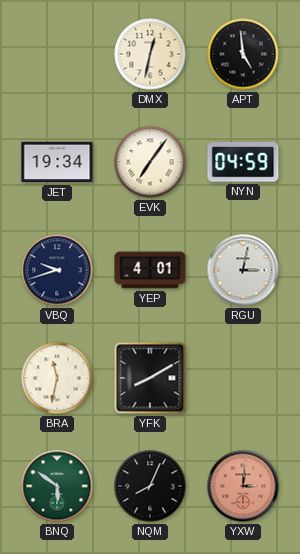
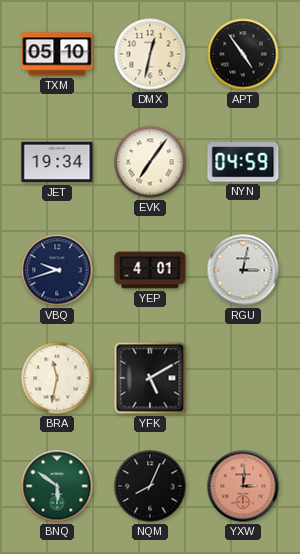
TXM: none -> 05:10 (57, 54)
APT: 4:59 -> 4:54 (243, 54)
YFK: 8:10 -> 5:10 (150, 378)
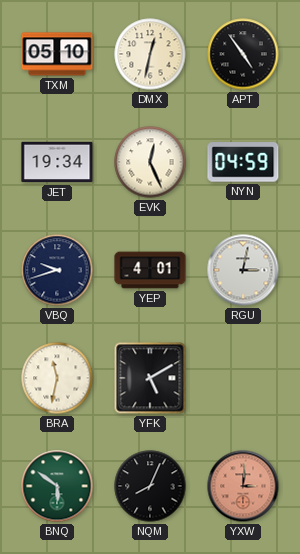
EVK: 7:06 -> 12:26 (150, 162)
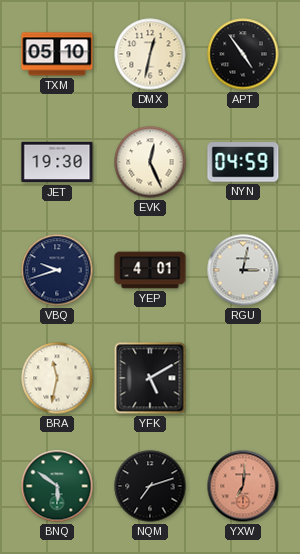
JET: 19:34 -> 19:30 (57, 162)
NQM: 8:04 -> 7:12 (150, 486)
YXW: 3:01 -> 7:01 (243, 486)
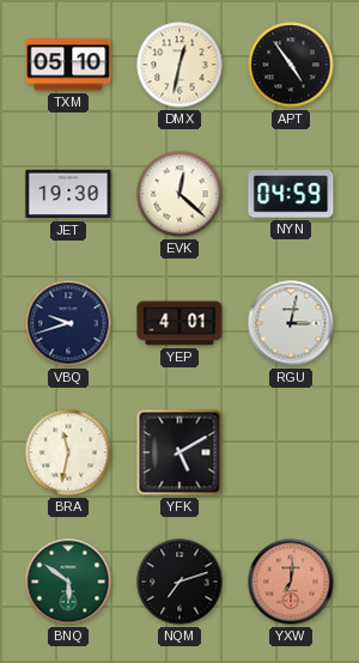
EVK: 12:26 -> 12:22 (180, 194)
